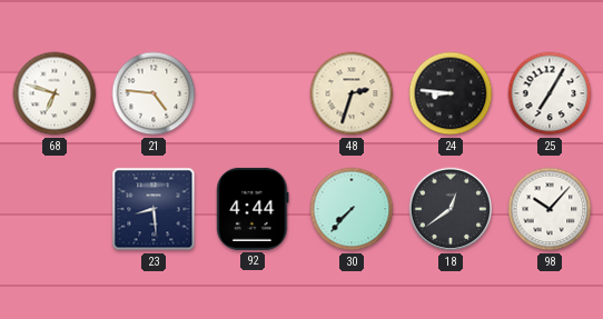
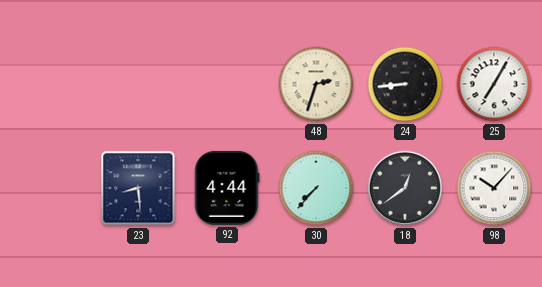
68: 6:48 -> none (55, 93)
21: 4:46 -> none (154, 93)
24: 8:46 -> 8:44 (405, 84)
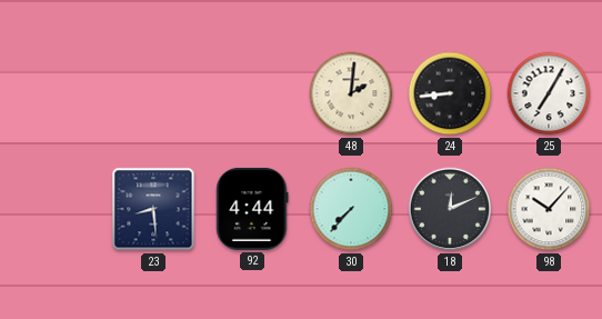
48: 2:33 -> 2:01 (351, 93)
18: 12:39 -> 12:11 (450, 209)
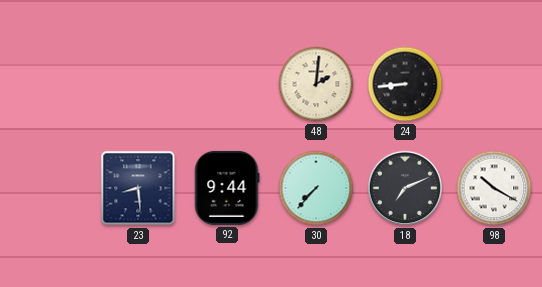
25: 7:05 -> none (549, 93)
92: 4:44 -> 9:44 (227, 188)
18: 12:11 -> 7:11 (405, 188)
98: 10:07 -> 10:20 (494, 188)
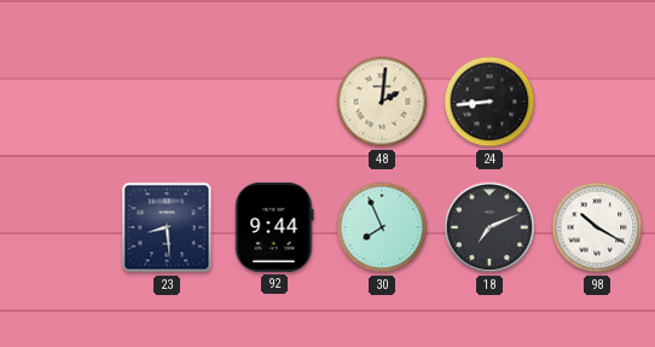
30: 7:37 -> 7:56 (382, 227)
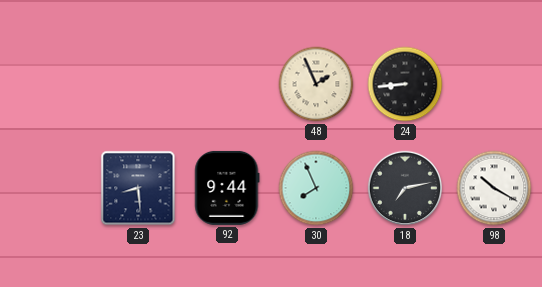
48: 2:01 -> 1:56 (316, 84)
18: 7:11 -> 7:13 (405, 188)
